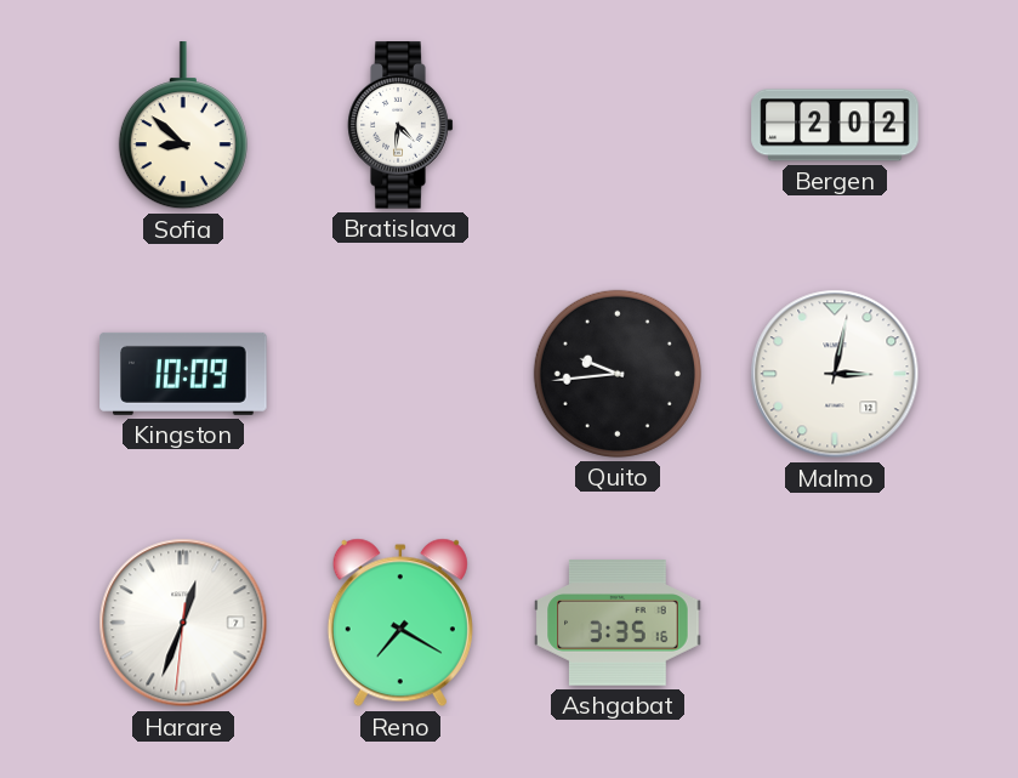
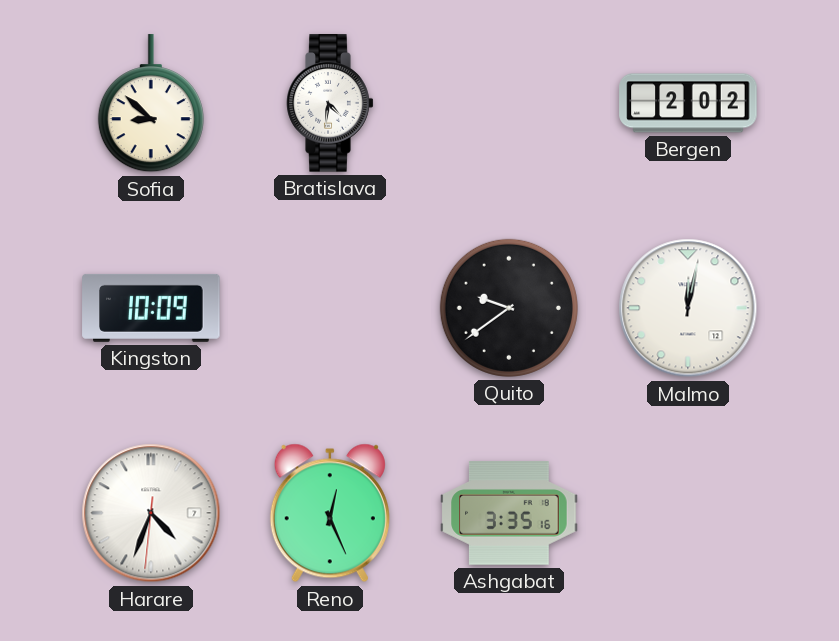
Quito: 9:44 -> 9:39 (509, 308)
Malmo: 3:02 -> 12:02 (688, 308)
Harare: 12:33 -> 4:33 (151, 513)
Reno: 7:20 -> 12:26 (330, 513)
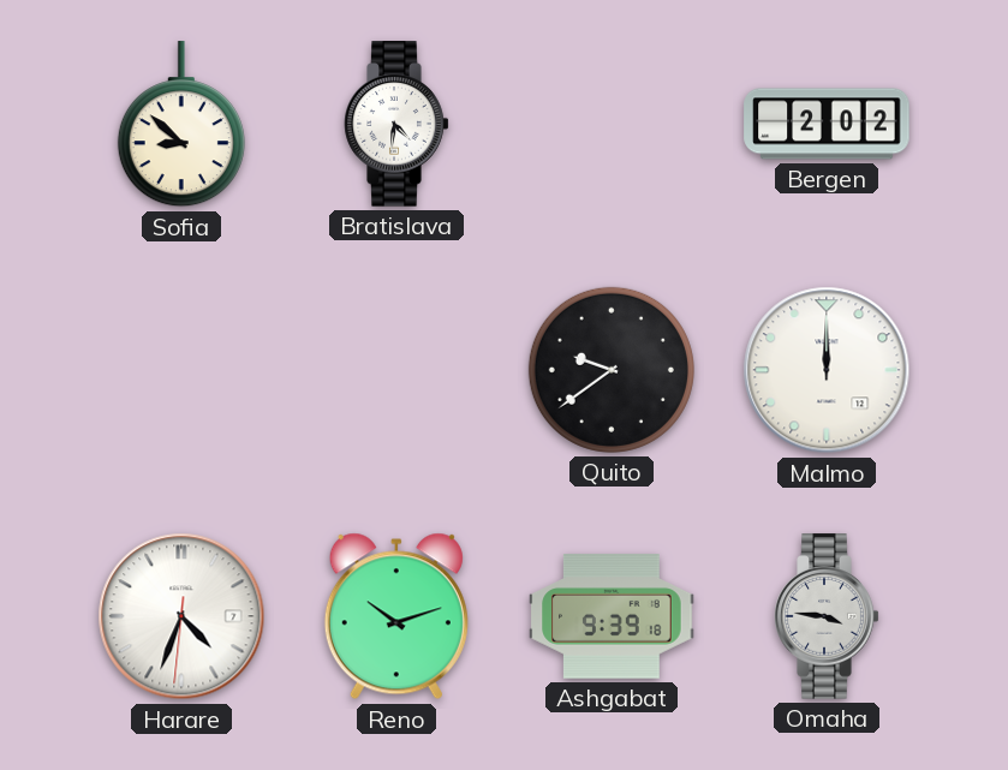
Kingston: 10:09 -> none (151, 308)
Malmo: 12:02 -> 12:00 (827, 370)
Reno: 12:26 -> 10:12 (396, 616)
Ashgabat: 3:35 -> 9:39 (612, 616)
Omaha: none -> 3:46 (827, 616)
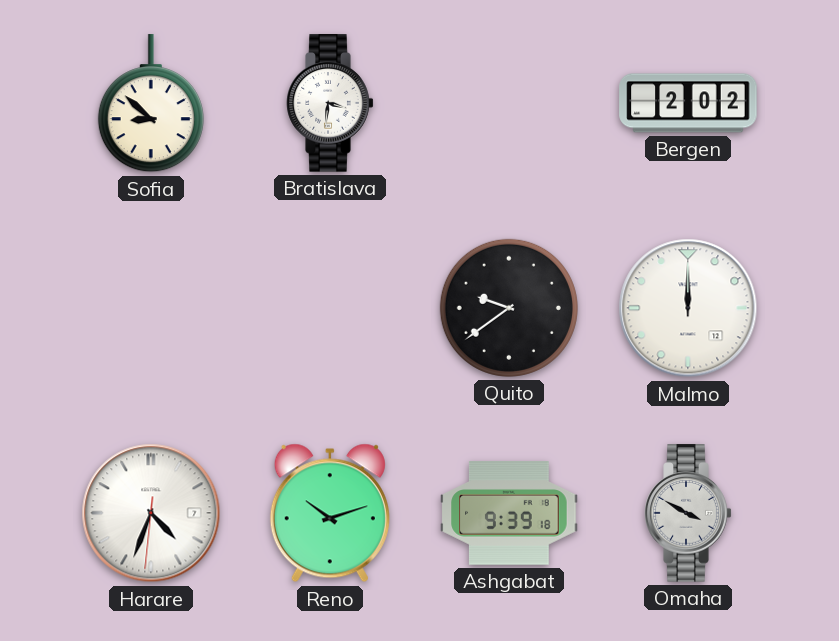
Bratislava: 4:31 -> 3:31 (330, 103)
Omaha: 3:46 -> 3:50 (688, 513)
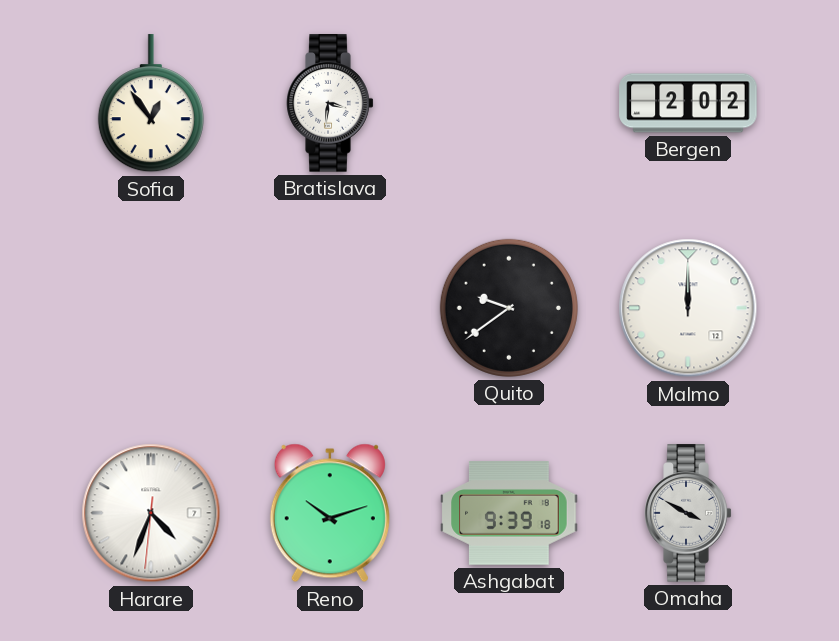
Sofia: 8:52 -> 12:54 (151, 104)
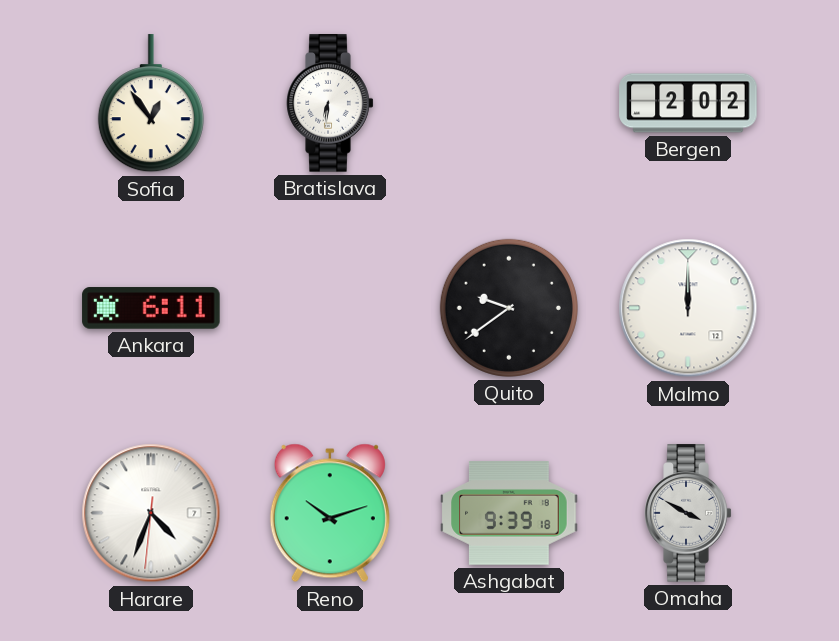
Bratislava: 3:31 -> 6:31 (330, 103)
Ankara: none -> 6:11 (151, 308)
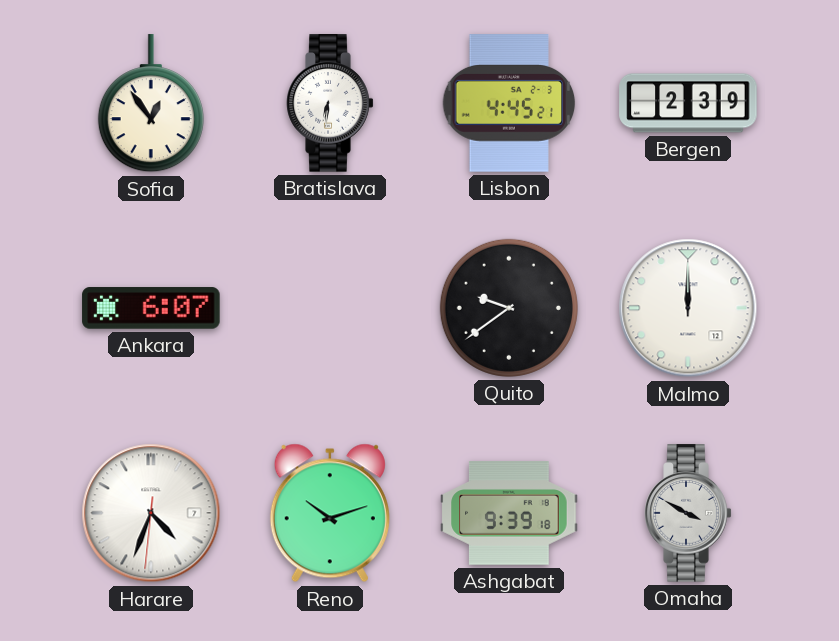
Lisbon: none -> 4:45 (509, 103)
Bergen: 2:02 -> 2:39 (688, 103)
Ankara: 6:11 -> 6:07 (151, 308)
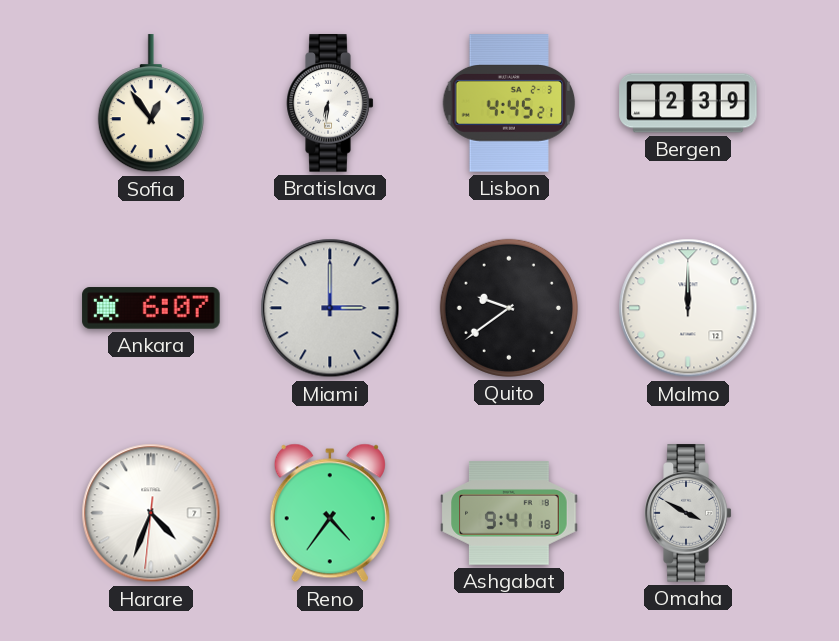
Miami: none -> 3:00 (330, 308)
Reno: 10:12 -> 4:36 (330, 513)
Ashgabat: 9:39 -> 9:41 (509, 513)
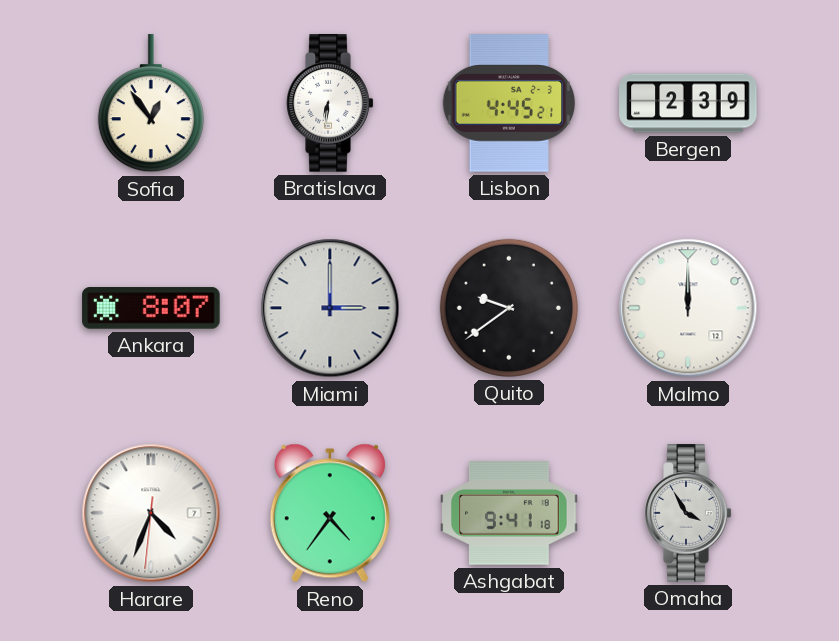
Ankara: 6:07 -> 8:07 (151, 308)
Omaha: 3:50 -> 3:55 (688, 513)
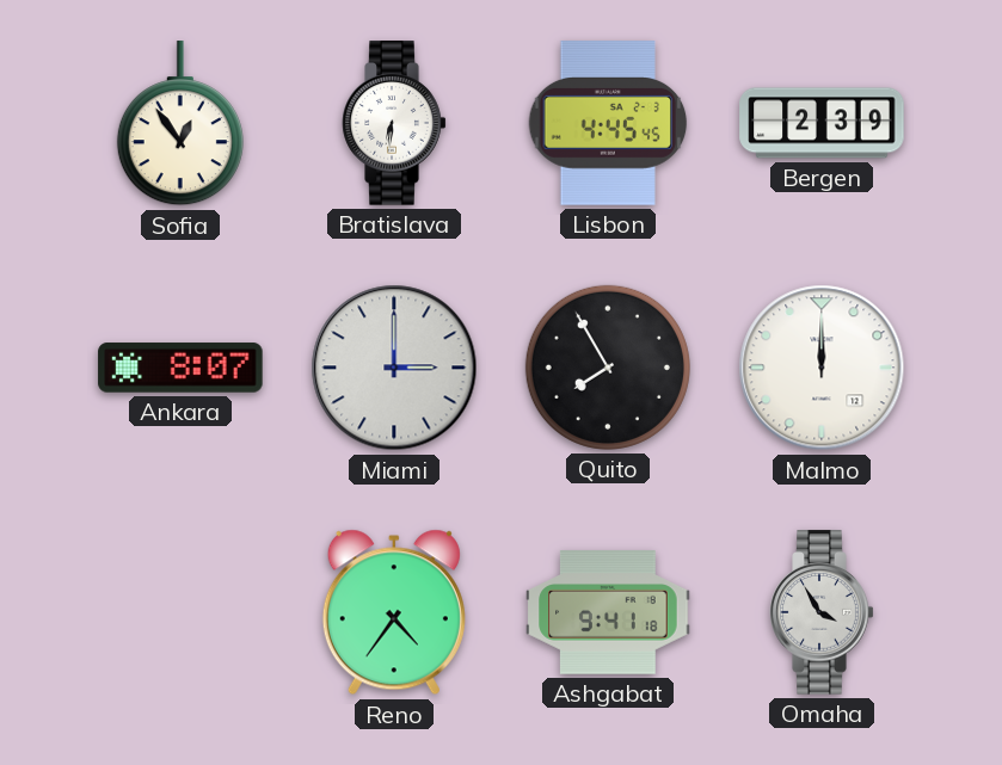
Lisbon: 4:45:21 -> 4:45:45 (608, 123)
Quito: 9:39 -> 7:55 (608, 368)
Harare: 4:33 -> none (151, 513)
